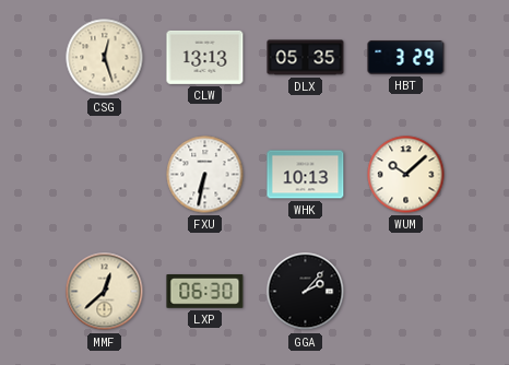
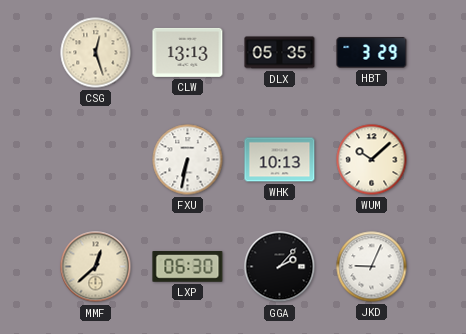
JKD: none -> 9:04 (372, 267)
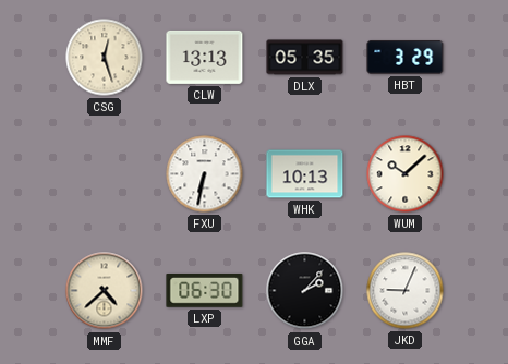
MMF: 12:38 -> 4:38 (105, 291)
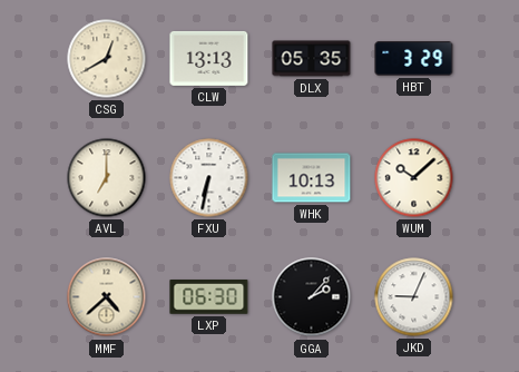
CSG: 12:27 -> 12:40 (107, 59)
AVL: none -> 7:00 (107, 178)
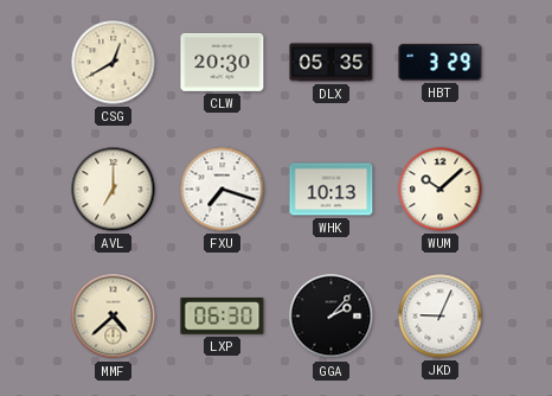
CLW: 13:13 -> 20:30 (223, 62)
FXU: 6:32 -> 7:18 (223, 190)
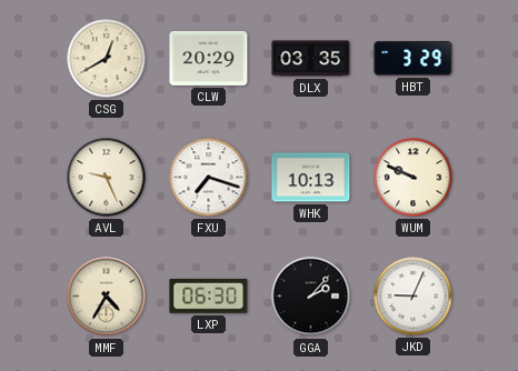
CLW: 20:30 -> 20:29 (209, 58)
DLX: 05:35 -> 03:35 (311, 59)
AVL: 7:00 -> 9:26 (107, 178)
WUM: 10:08 -> 9:49 (414, 178)
MMF: 4:38 -> 4:35 (107, 297)
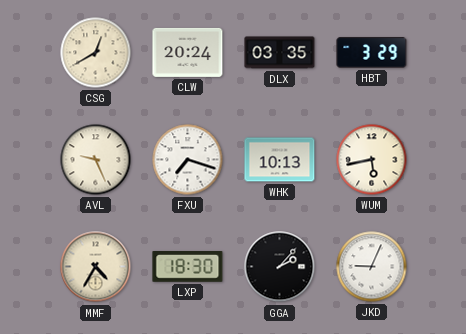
CLW: 20:29 -> 20:24 (188, 52)
WUM: 9:49 -> 5:43 (372, 160)
LXP: 06:30 -> 18:30 (188, 267)
